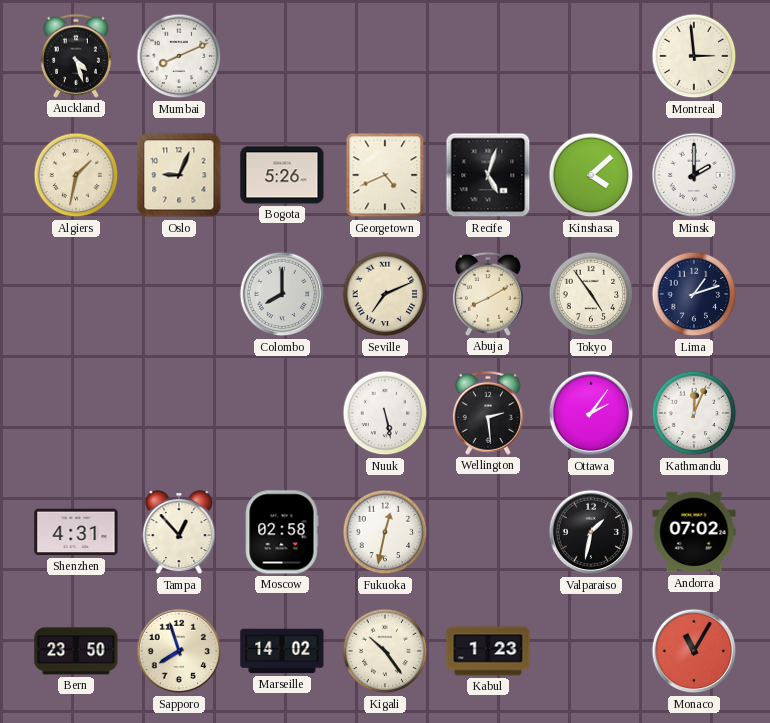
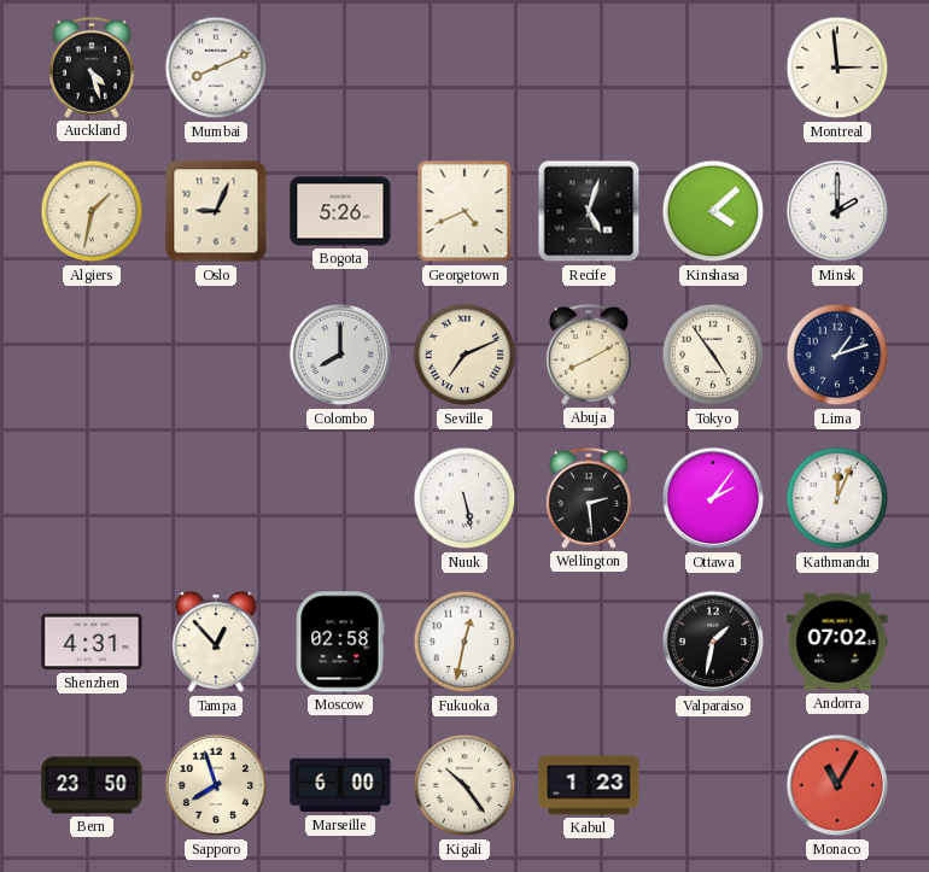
Marseille: 14:02 -> 6:00 (340, 785)
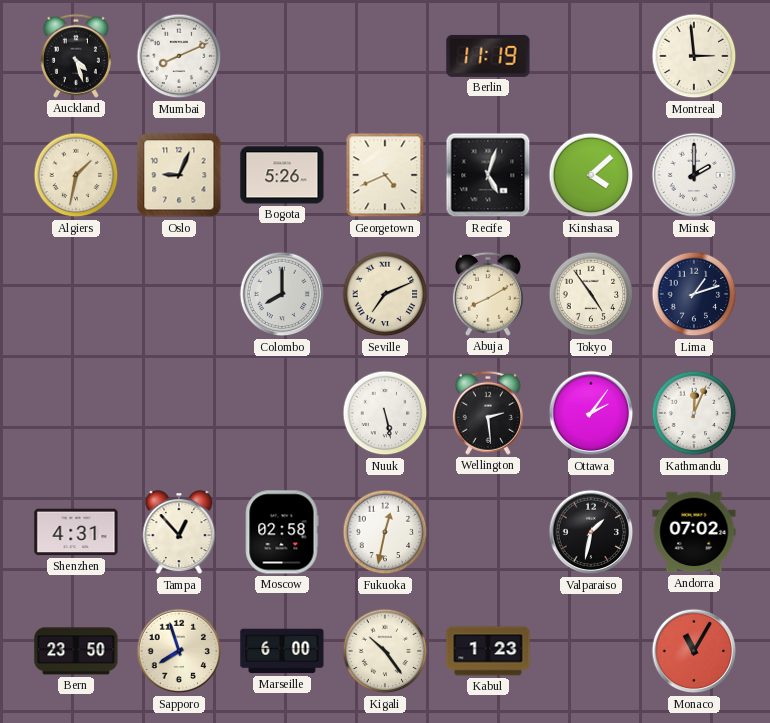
Berlin: none -> 11:19 (488, 56)
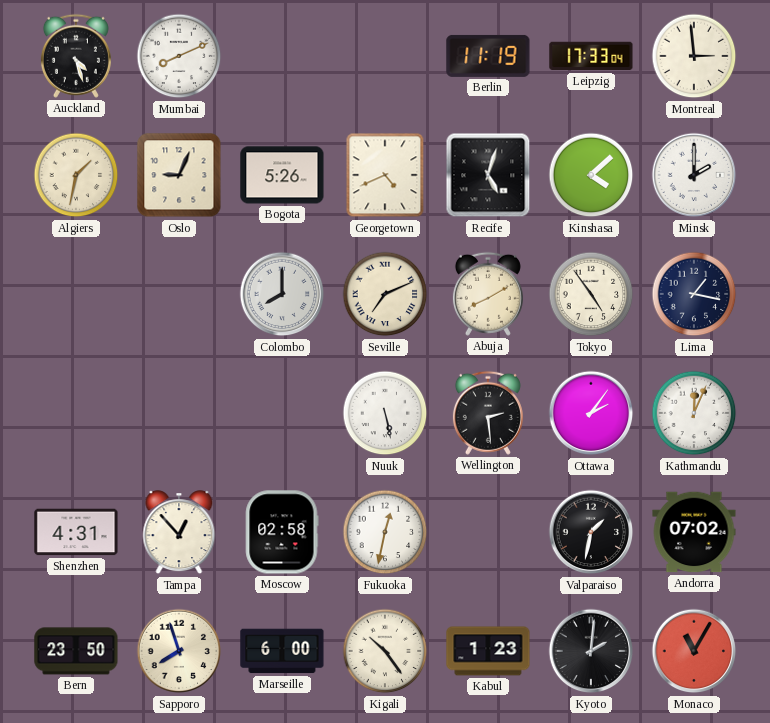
Leipzig: none -> 17:33 (591, 56)
Lima: 1:12 -> 1:17 (694, 294)
Kyoto: none -> 2:01 (591, 651)
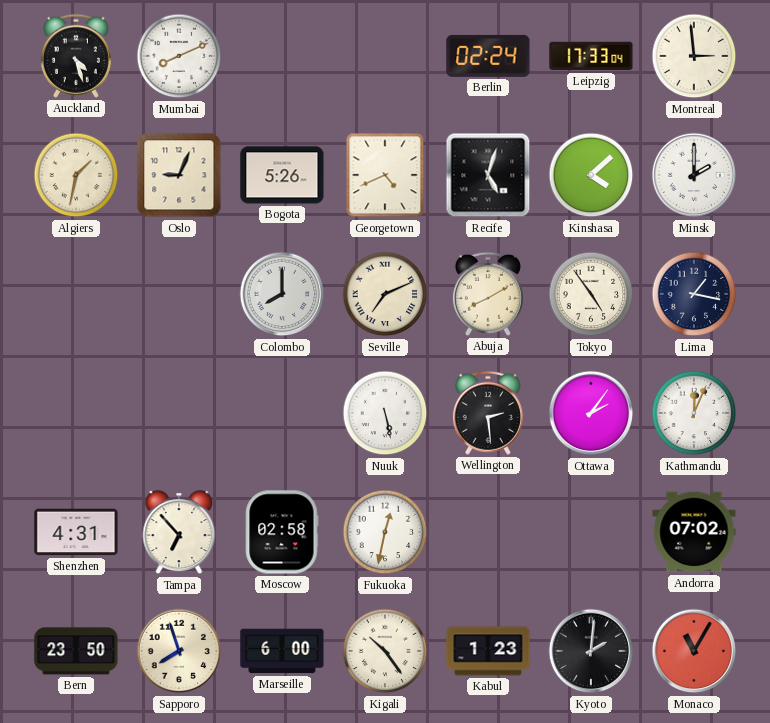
Berlin: 11:19 -> 02:24 (488, 56)
Tampa: 12:53 -> 6:53 (179, 533)
Valparaiso: 1:32 -> none (591, 532)
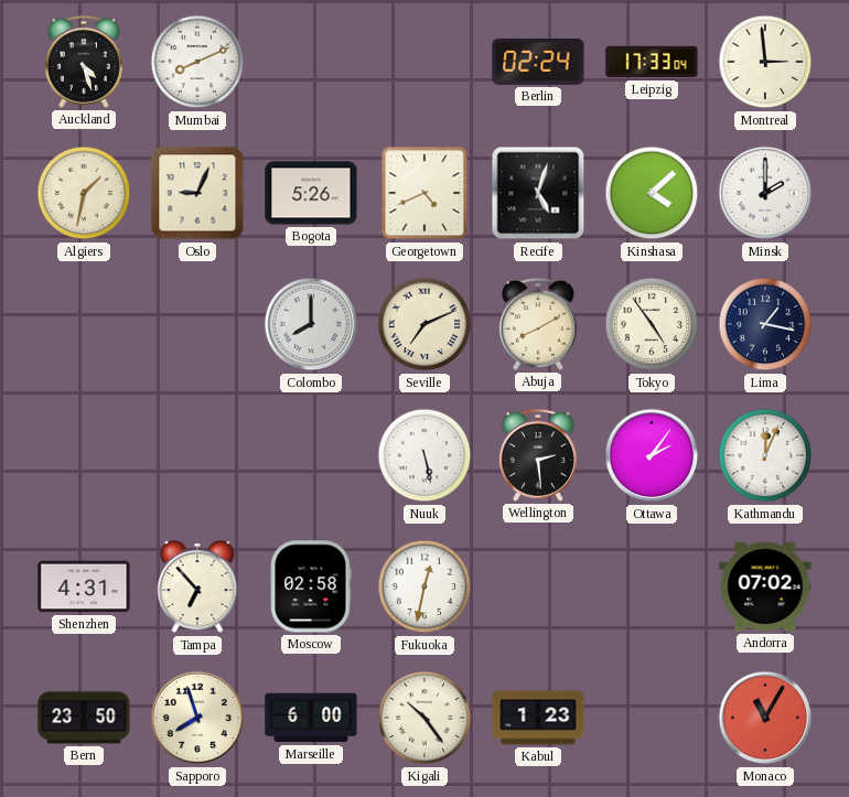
Kyoto: 2:01 -> none (591, 651)
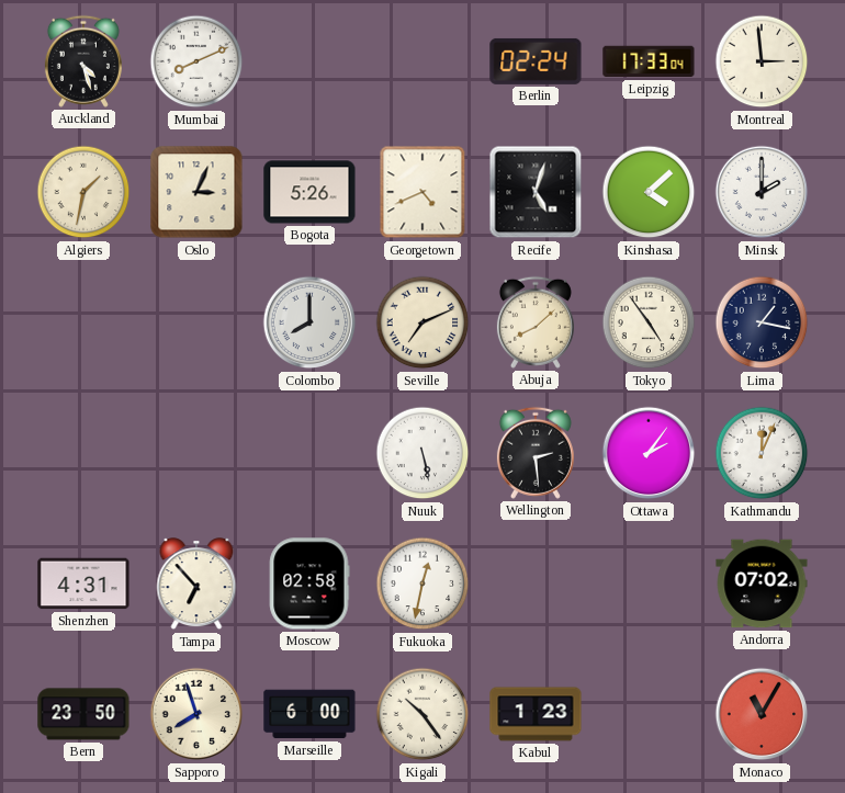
Oslo: 9:04 -> 3:04 (196, 192)
Abuja: 8:10 -> 8:08 (536, 322)
